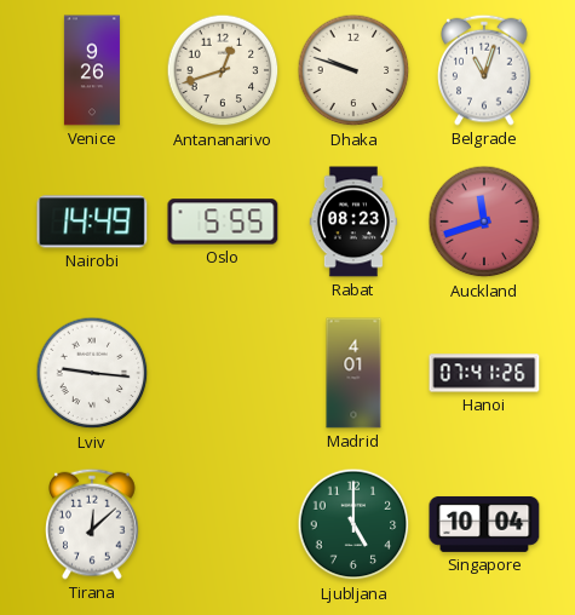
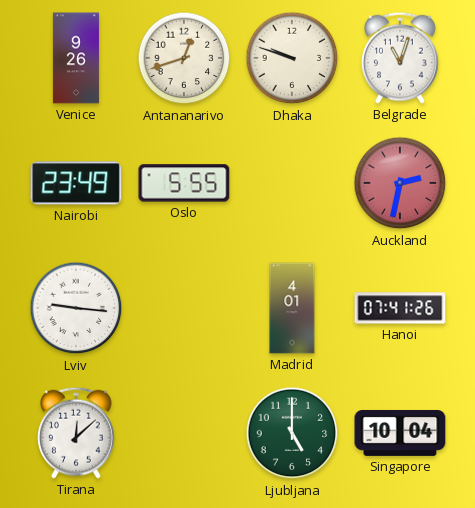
Nairobi: 14:49 -> 23:49 (76, 183)
Rabat: 08:23 -> none (353, 222)
Auckland: 11:42 -> 2:32 (400, 183)
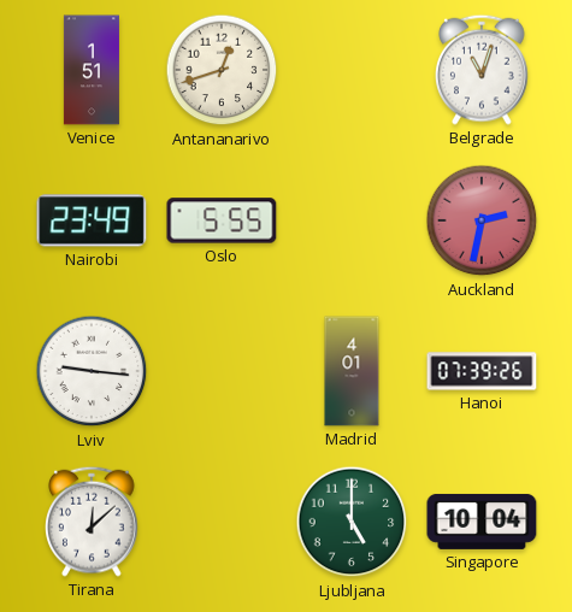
Venice: 9:26 -> 1:51 (92, 70)
Dhaka: 9:48 -> none (292, 58)
Hanoi: 07:41 -> 07:39 (482, 371)
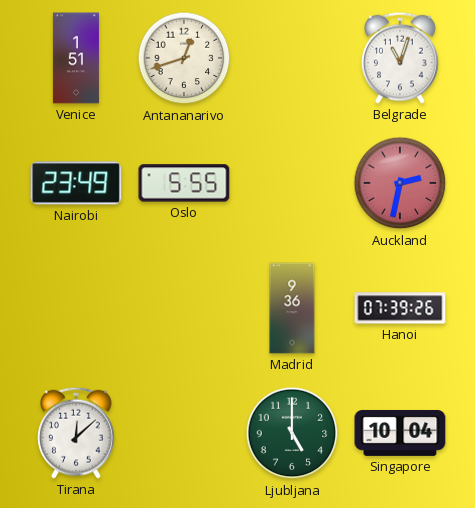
Lviv: 9:16 -> none (92, 371)
Madrid: 4:01 -> 9:36 (292, 308)
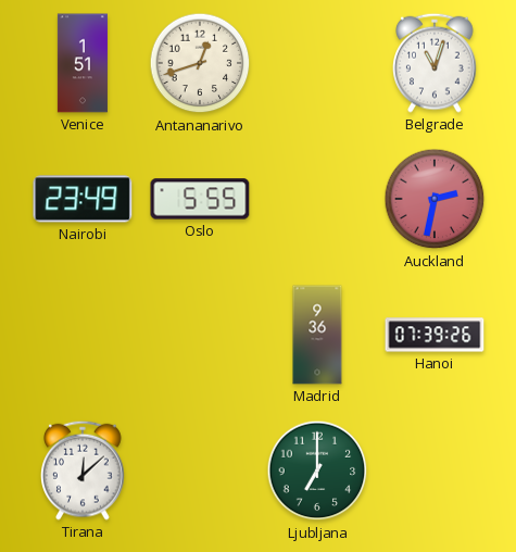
Ljubljana: 5:00 -> 7:00 (317, 471)
Singapore: 10:04 -> none (400, 433)
